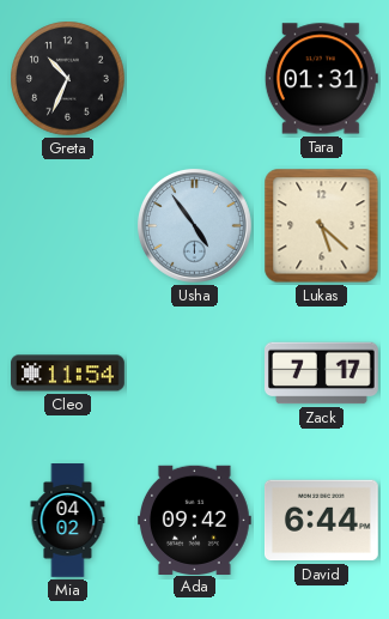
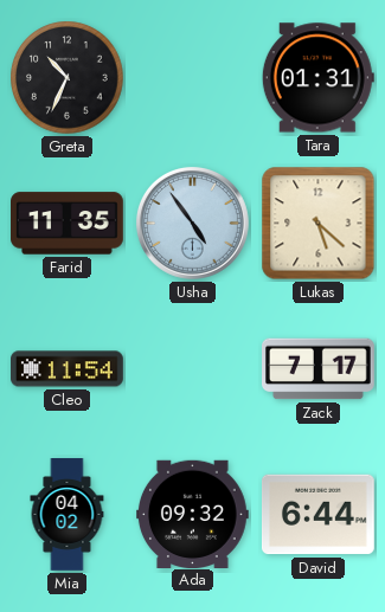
Farid: none -> 11:35 (68, 224)
Ada: 09:42 -> 09:32 (193, 514)
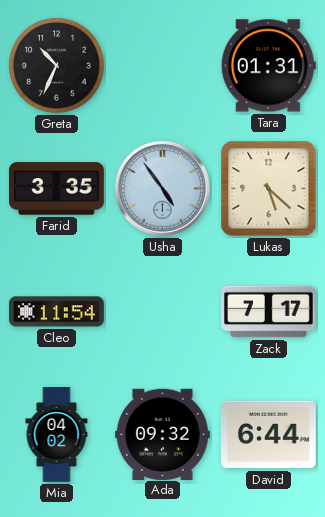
Farid: 11:35 -> 3:35 (57, 189)
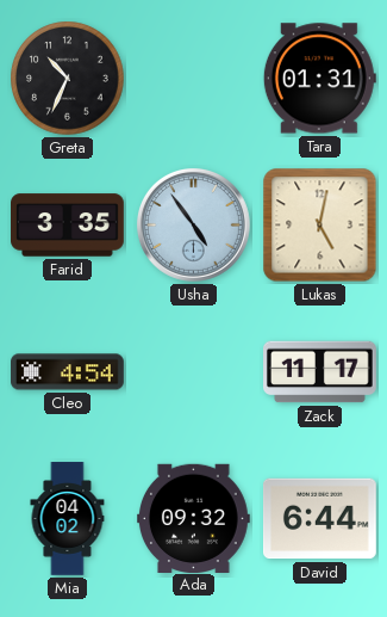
Lukas: 5:22 -> 5:02 (320, 226)
Cleo: 11:54 -> 4:54 (68, 372)
Zack: 7:17 -> 11:17 (320, 372)
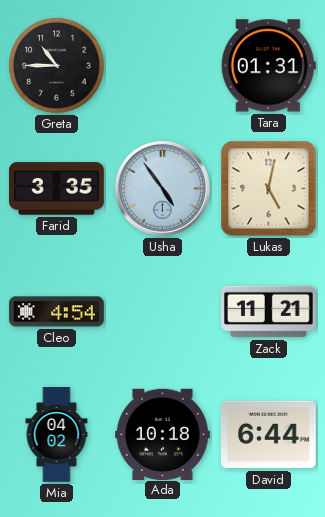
Greta: 10:34 -> 10:45 (57, 66)
Zack: 11:17 -> 11:21 (269, 312)
Ada: 09:32 -> 10:18 (163, 434)
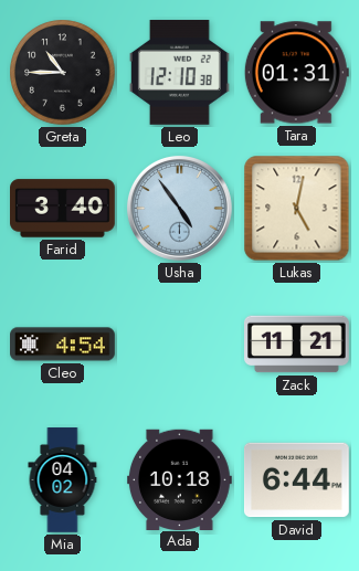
Leo: none -> 12:10 (179, 73)
Farid: 3:35 -> 3:40 (63, 209)
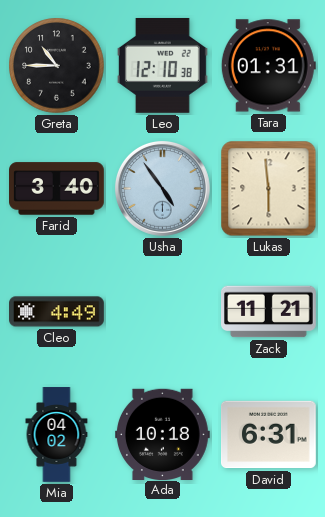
Lukas: 5:02 -> 5:59 (269, 189)
Cleo: 4:54 -> 4:49 (57, 312)
David: 6:44 -> 6:31 (269, 435)
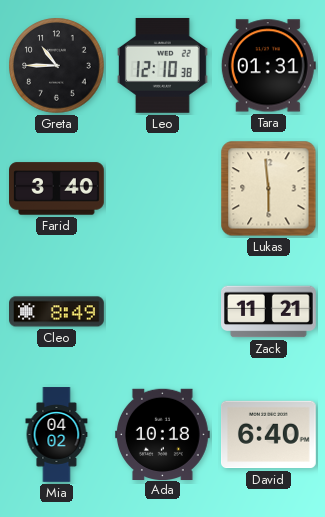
Usha: 4:54 -> none (162, 188)
Cleo: 4:49 -> 8:49 (57, 312)
David: 6:31 -> 6:40 (269, 435)
